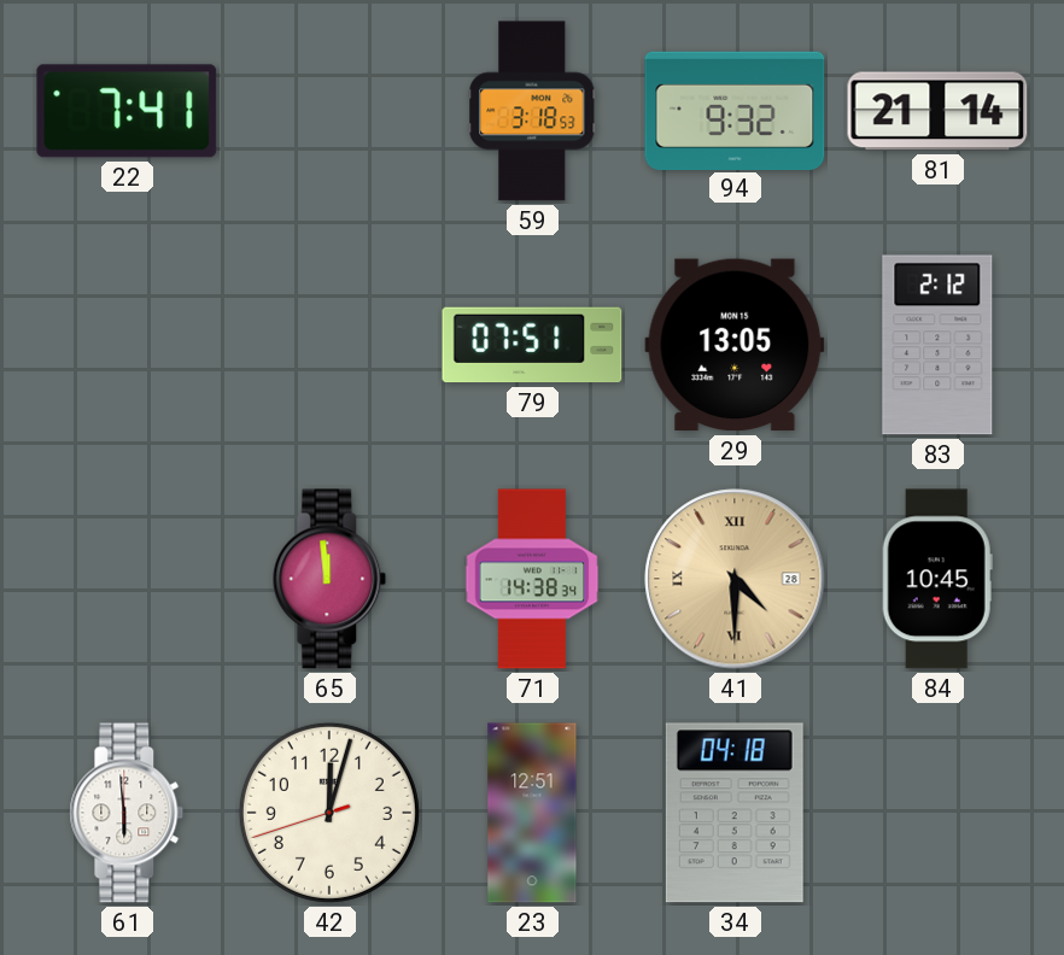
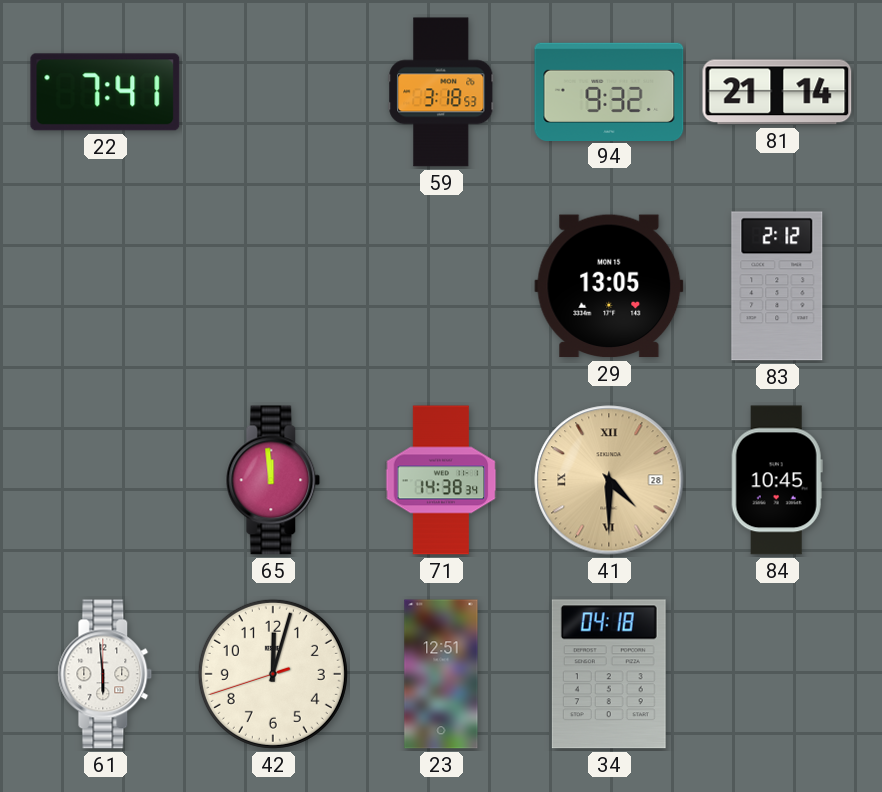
79: 07:51 -> none (532, 345)
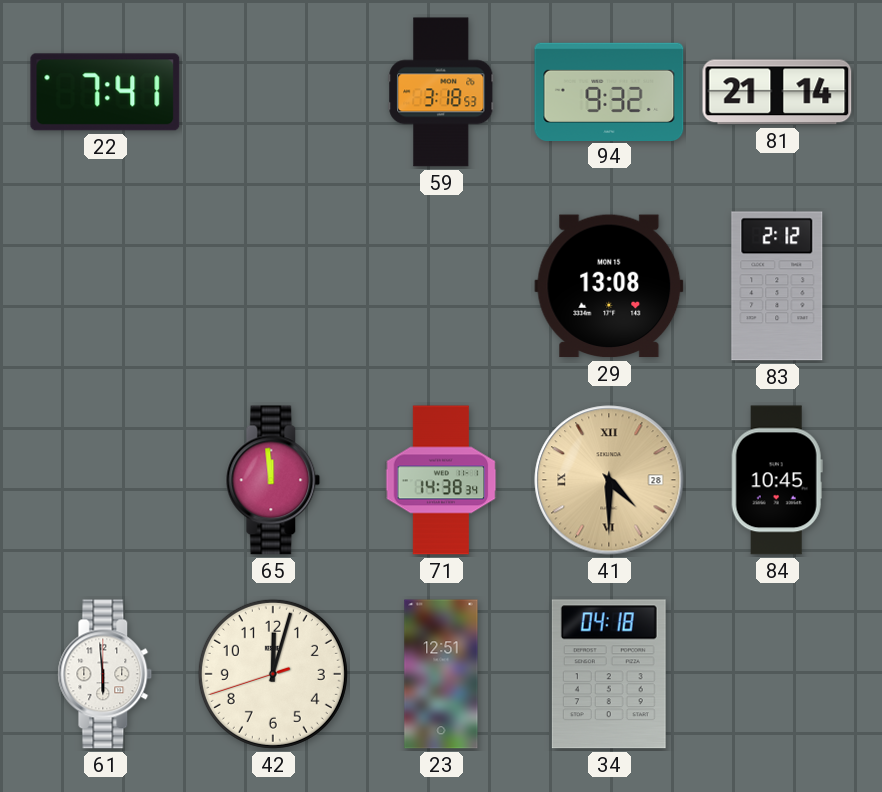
29: 13:05 -> 13:08 (609, 286)
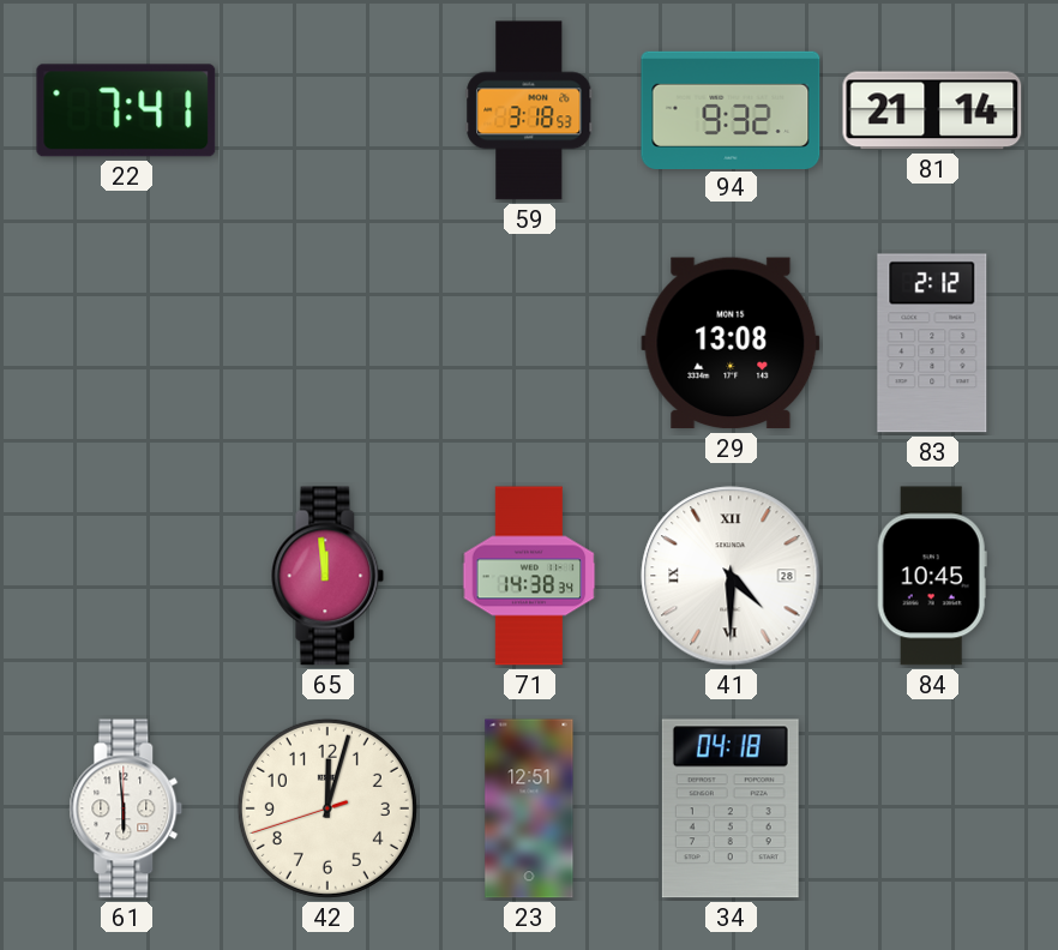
41 dial: champagne -> white (731, 576)
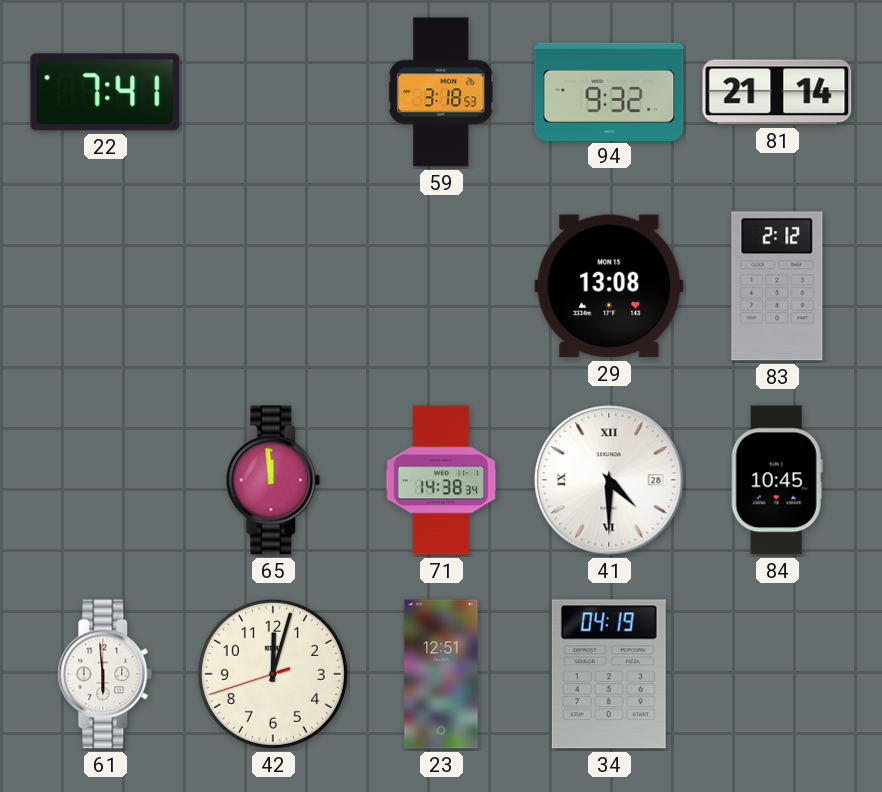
34: 04:18 -> 04:19 (609, 674)
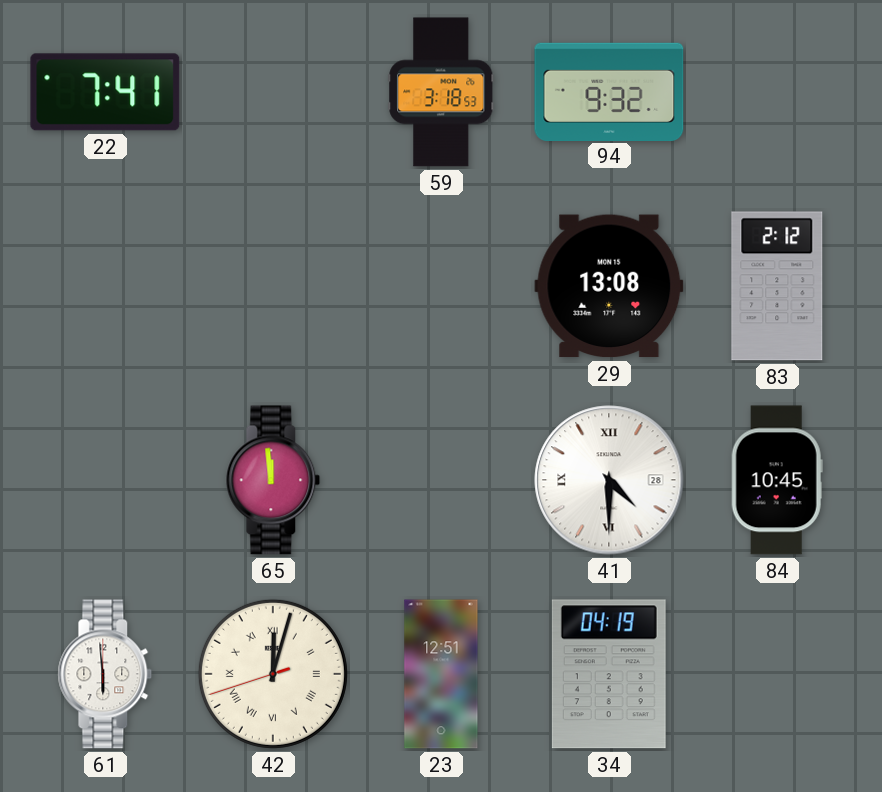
81: 21:14 -> none (777, 92)
71: 14:38 -> none (441, 480)
42 numerals: Arabic -> Roman (273, 674)
